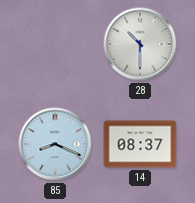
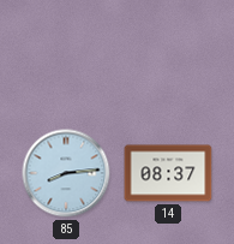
28: 10:30 -> none (140, 44)
85: 8:19 -> 8:14 (66, 173)
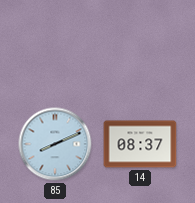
85: 8:14 -> 8:11 (55, 144)
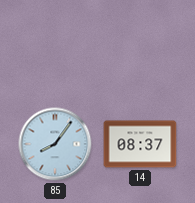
85: 8:11 -> 8:06 (55, 144)
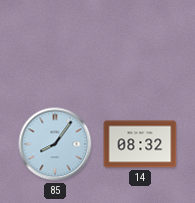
14: 08:37 -> 08:32 (140, 144)
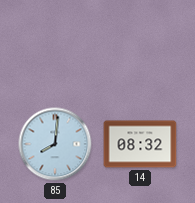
85: 8:06 -> 8:01 (55, 144)
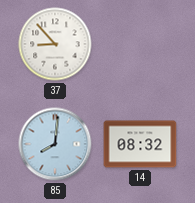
37: none -> 8:53 (55, 44)
